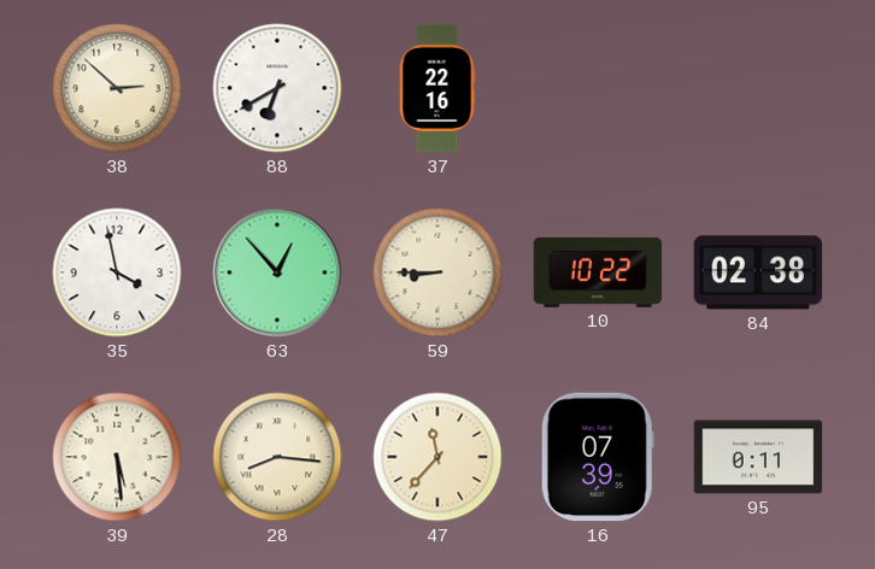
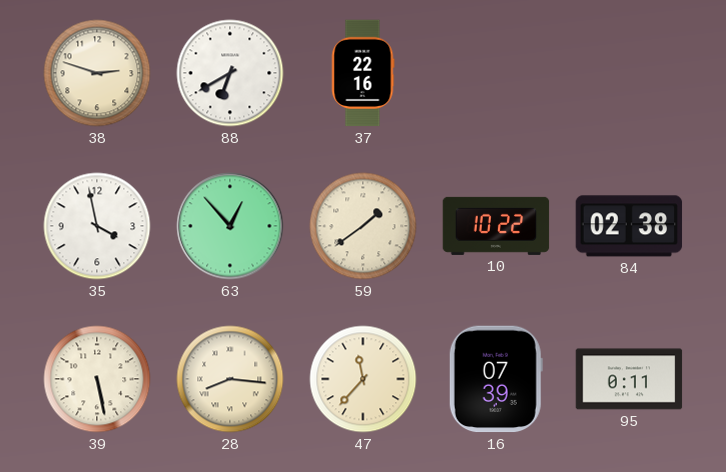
38: 2:52 -> 2:48 (97, 73)
59: 8:45 -> 1:39 (363, 226)
39: 5:29 -> 5:28 (97, 379)
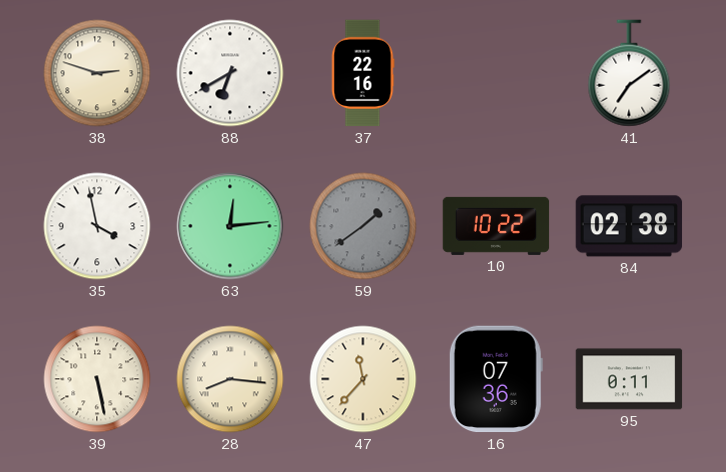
41: none -> 7:09 (629, 73)
63: 12:53 -> 12:14 (230, 226)
59 dial: cream -> grey (363, 226)
16: 07:39 -> 07:36 (496, 379)
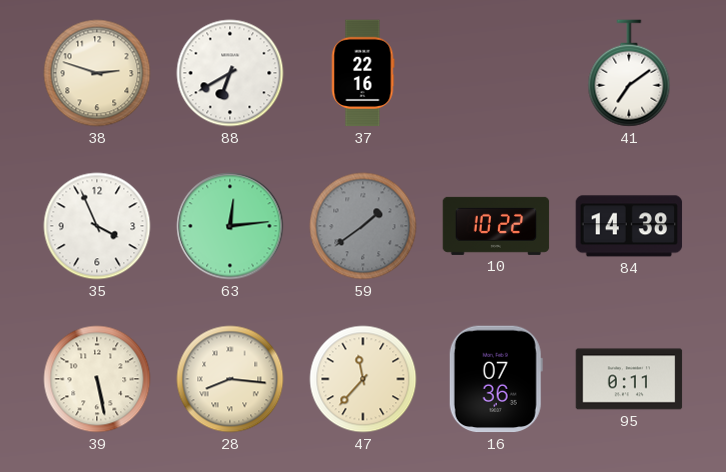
35: 3:58 -> 3:56 (97, 226)
84: 02:38 -> 14:38 (629, 226)
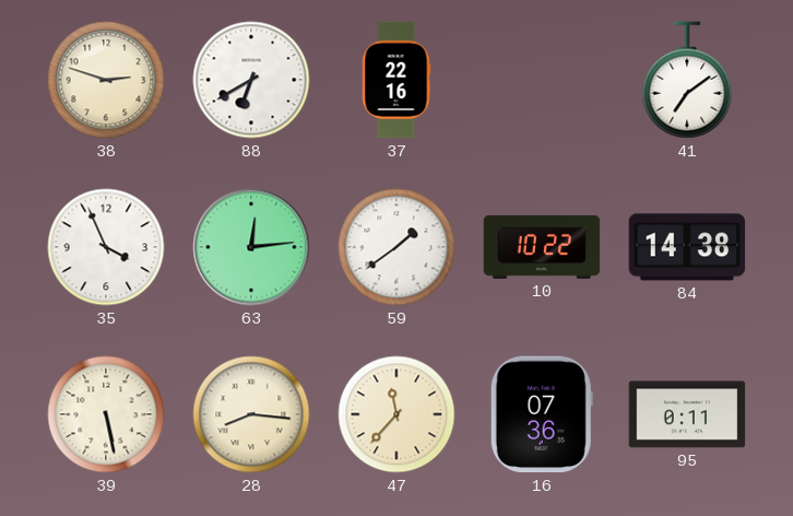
59 dial: grey -> white (397, 247)
